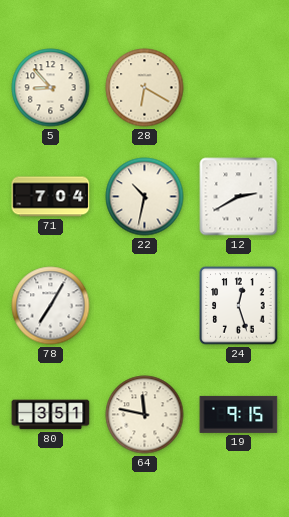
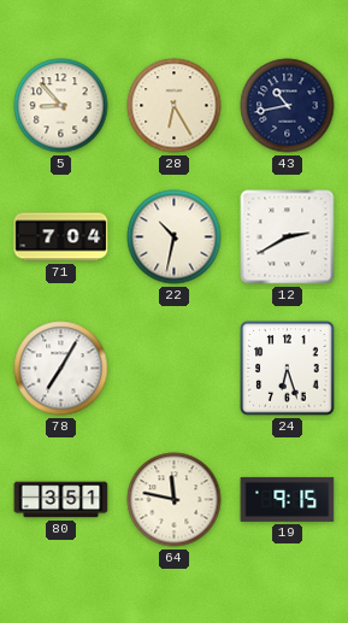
28: 6:20 -> 6:25 (175, 106)
43: none -> 10:43 (288, 106)
24: 12:27 -> 6:27 (288, 369)
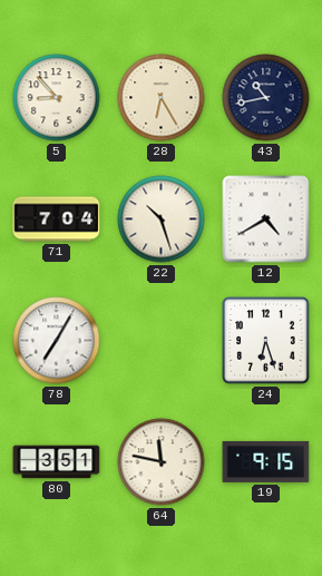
22: 10:32 -> 10:27 (162, 219)
12: 2:40 -> 4:40 (266, 219)
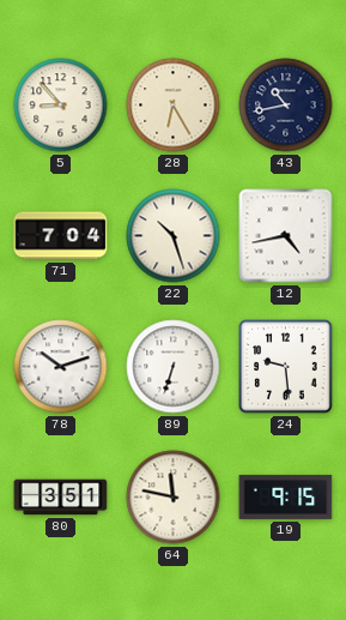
12: 4:40 -> 4:43 (286, 236)
78: 7:05 -> 10:12 (61, 367)
89: none -> 6:33 (174, 367)
24: 6:27 -> 9:29 (286, 367)
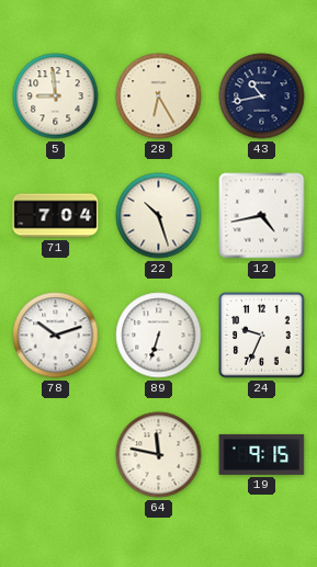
5: 8:53 -> 8:59 (56, 97)
24: 9:29 -> 9:34 (262, 336)
80: 3:51 -> none (61, 498)
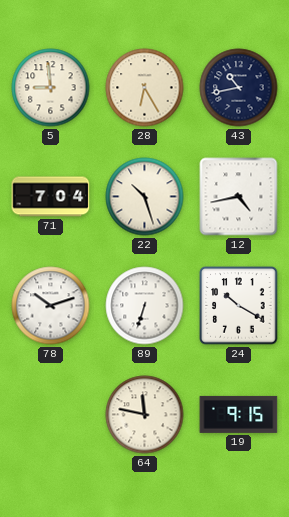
24: 9:34 -> 10:20 (239, 306)
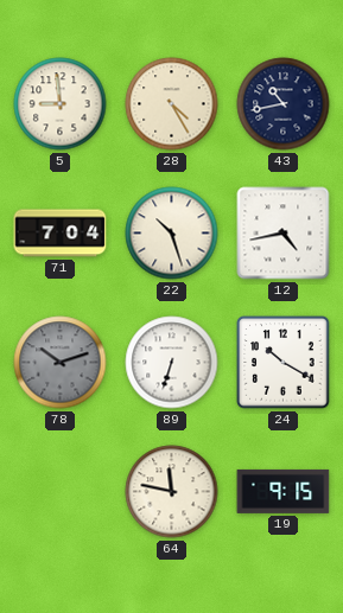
28: 6:25 -> 4:25 (172, 104)
78 dial: white -> grey (61, 363)
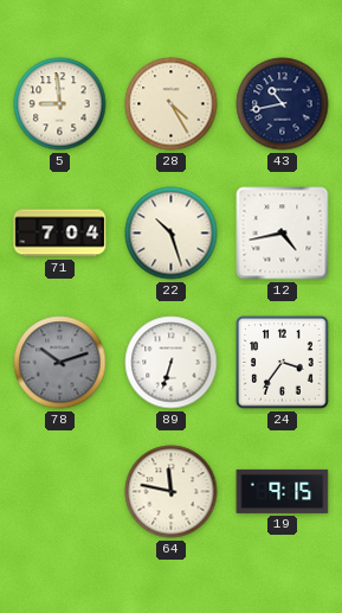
24: 10:20 -> 3:36 (283, 363)
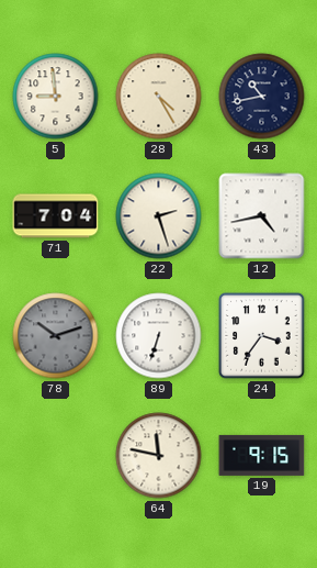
22: 10:27 -> 2:27 (159, 216)
